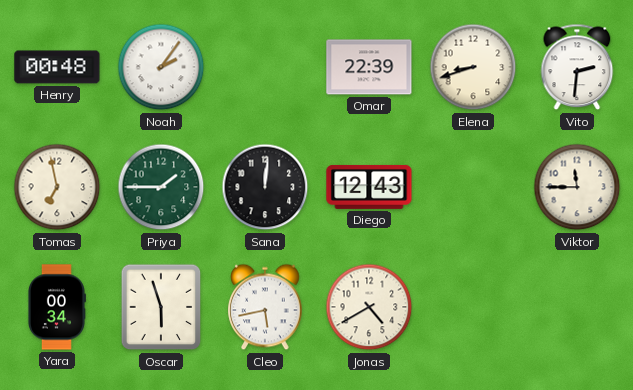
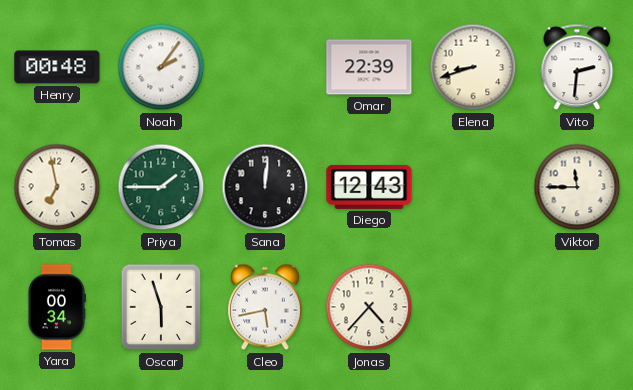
Jonas: 4:40 -> 4:37 (369, 307)
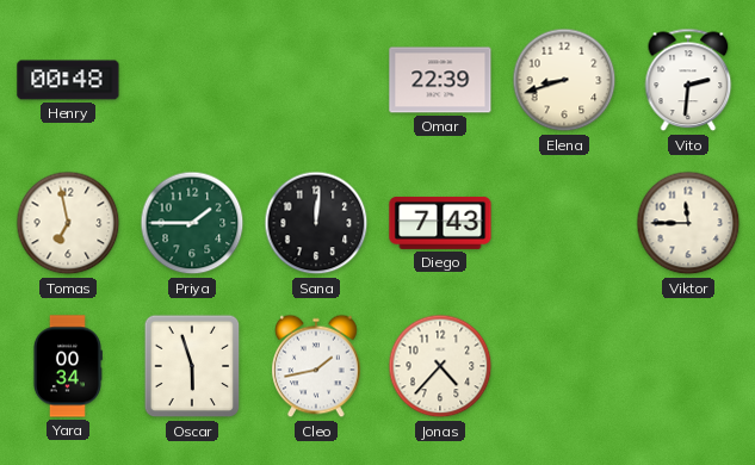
Noah: 2:06 -> none (161, 67)
Diego: 12:43 -> 7:43 (440, 223)
Cleo: 5:43 -> 1:43 (316, 366)
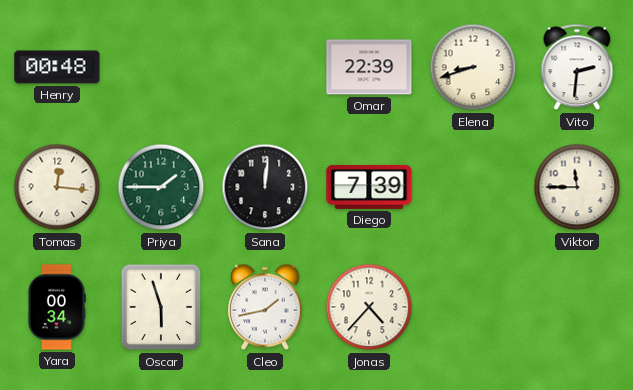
Tomas: 6:58 -> 12:16 (57, 187)
Diego: 7:43 -> 7:39 (369, 187)
